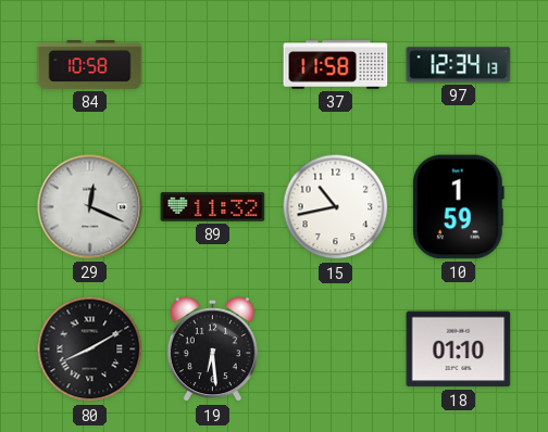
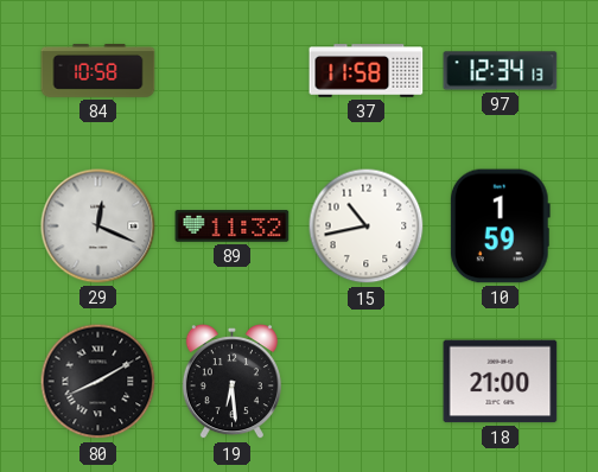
18: 01:10 -> 21:00 (501, 382)
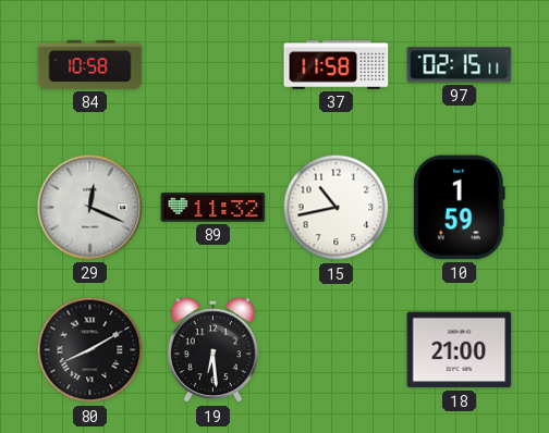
97: 12:34 -> 02:15 (460, 65)
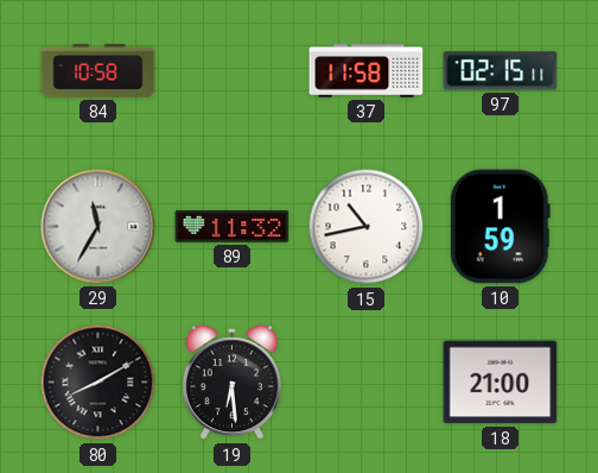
29: 12:19 -> 11:35 (98, 227)
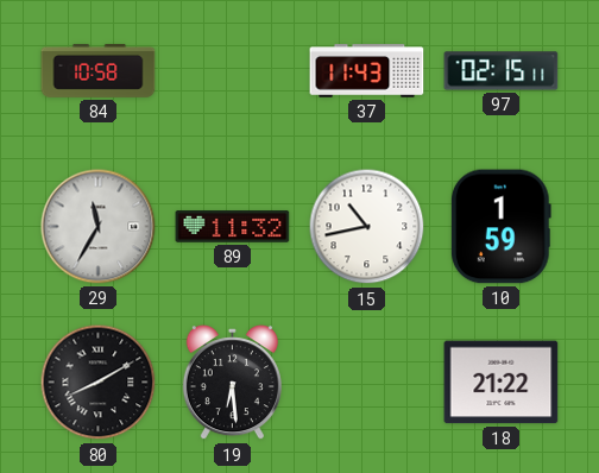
37: 11:58 -> 11:43 (367, 71)
18: 21:00 -> 21:22 (502, 383)
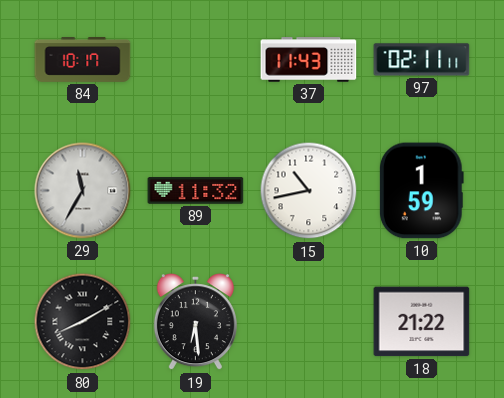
84: 10:58 -> 10:17 (83, 60)
97: 02:15 -> 02:11 (422, 60)
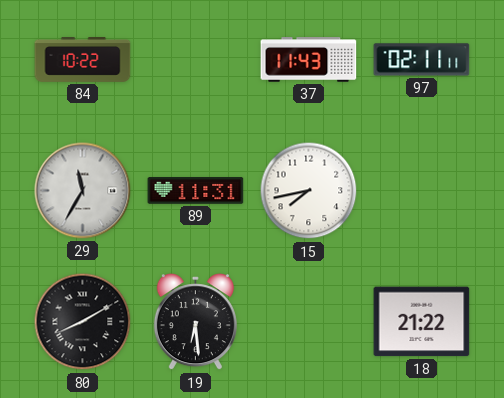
84: 10:17 -> 10:22 (83, 60)
89: 11:32 -> 11:31 (196, 191)
15: 10:43 -> 7:43 (309, 191)
10: 1:59 -> none (421, 191)
